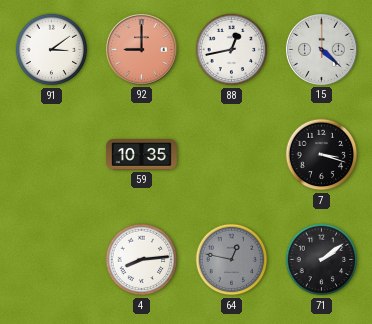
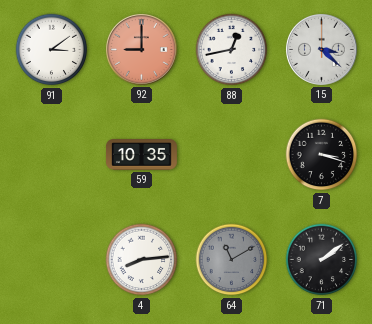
15: 4:22 -> 3:22 (321, 49)
64: 12:47 -> 11:10 (232, 260)
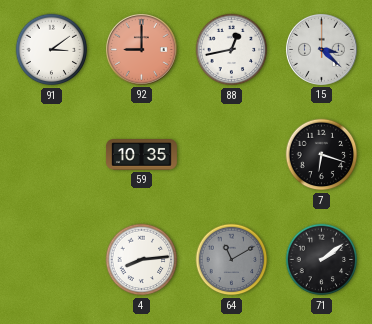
7: 3:18 -> 6:18 (322, 155)
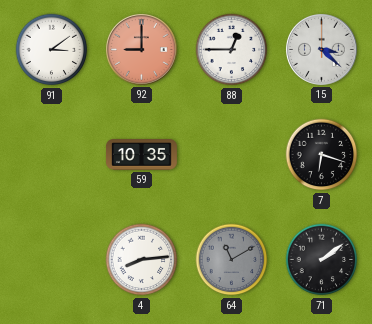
88: 12:43 -> 12:45 (232, 50)
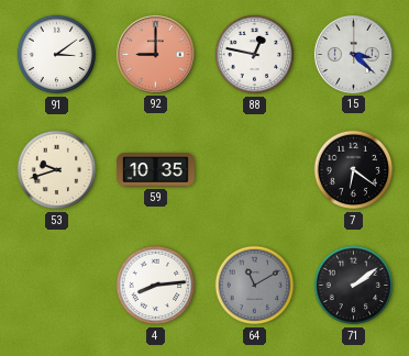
88: 12:45 -> 12:47 (255, 55)
53: none -> 9:42 (57, 170)
7: 6:18 -> 6:21 (354, 170)
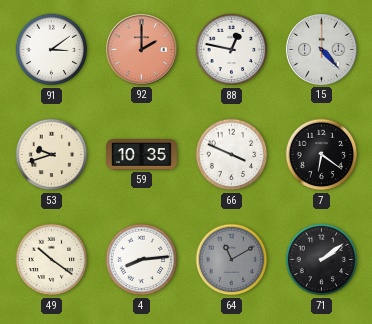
92: 9:00 -> 2:00 (141, 49)
15: 3:22 -> 4:23 (321, 49)
66: none -> 3:49 (232, 155)
49: none -> 10:21 (52, 260)
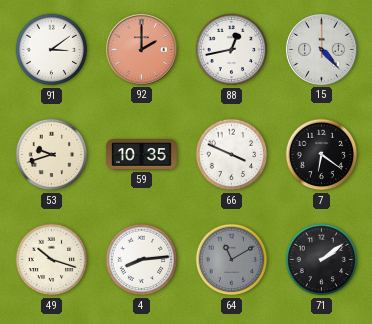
88: 12:47 -> 12:43 (232, 50)
49: 10:21 -> 10:18 (52, 260)
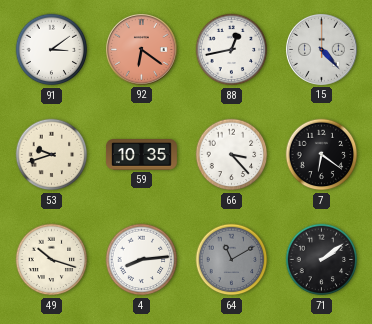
92: 2:00 -> 6:21 (141, 49)
66: 3:49 -> 3:23 (232, 155)
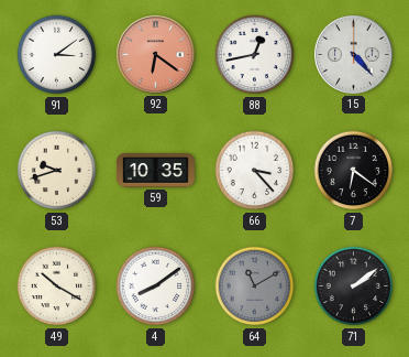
49: 10:18 -> 10:20 (57, 286)
4: 8:14 -> 8:09 (156, 286)
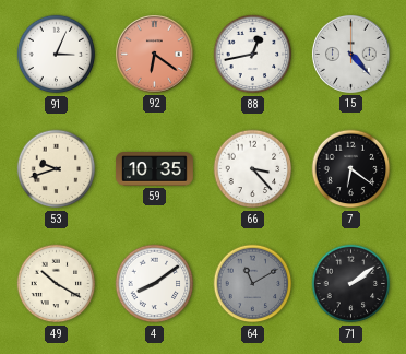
91: 3:09 -> 3:04 (57, 55)
